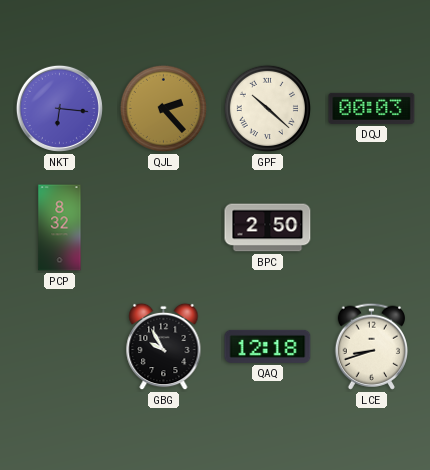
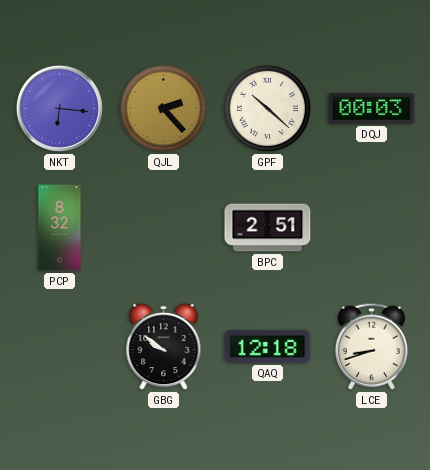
BPC: 2:50 -> 2:51 (268, 228)
GBG: 9:55 -> 9:51 (164, 347)
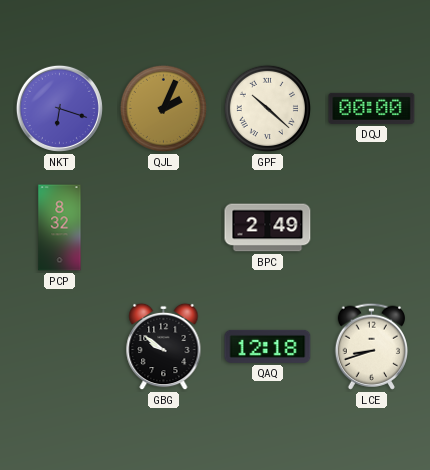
NKT: 6:16 -> 6:18 (59, 108)
QJL: 2:23 -> 2:04 (163, 108)
DQJ: 00:03 -> 00:00 (372, 108)
BPC: 2:51 -> 2:49 (268, 228)
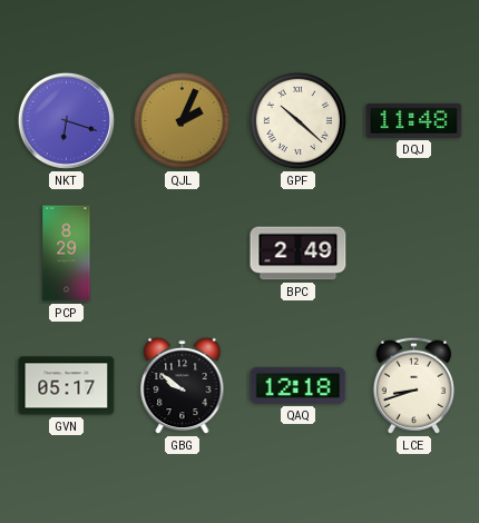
DQJ: 00:00 -> 11:48 (414, 120)
PCP: 8:32 -> 8:29 (67, 254)
GVN: none -> 05:17 (67, 386)
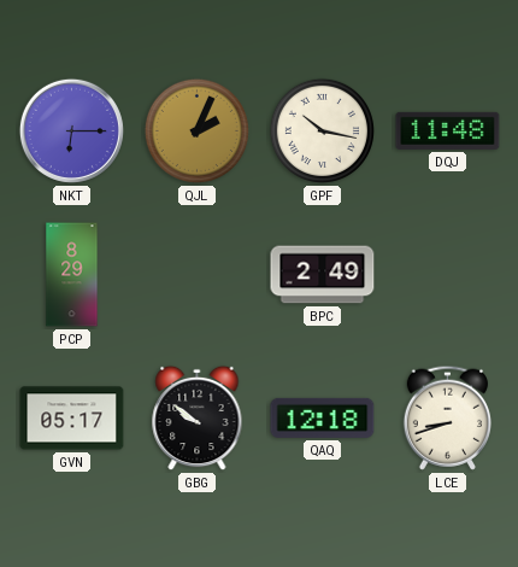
NKT: 6:18 -> 6:15 (71, 130)
GPF: 10:22 -> 10:17 (322, 130)
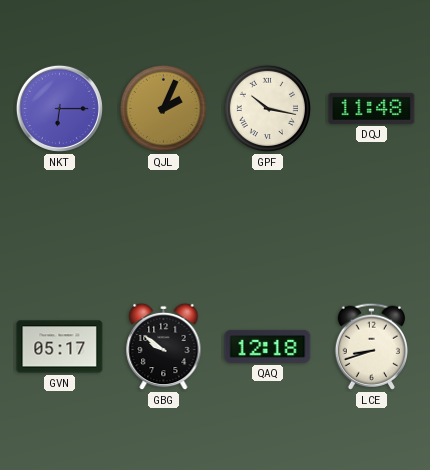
PCP: 8:29 -> none (72, 275)
BPC: 2:49 -> none (323, 275)
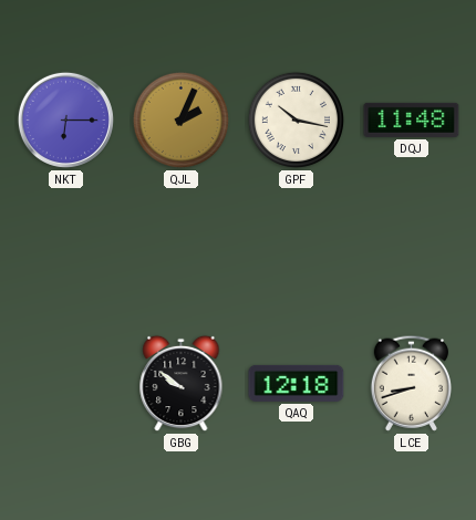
GVN: 05:17 -> none (60, 347)
